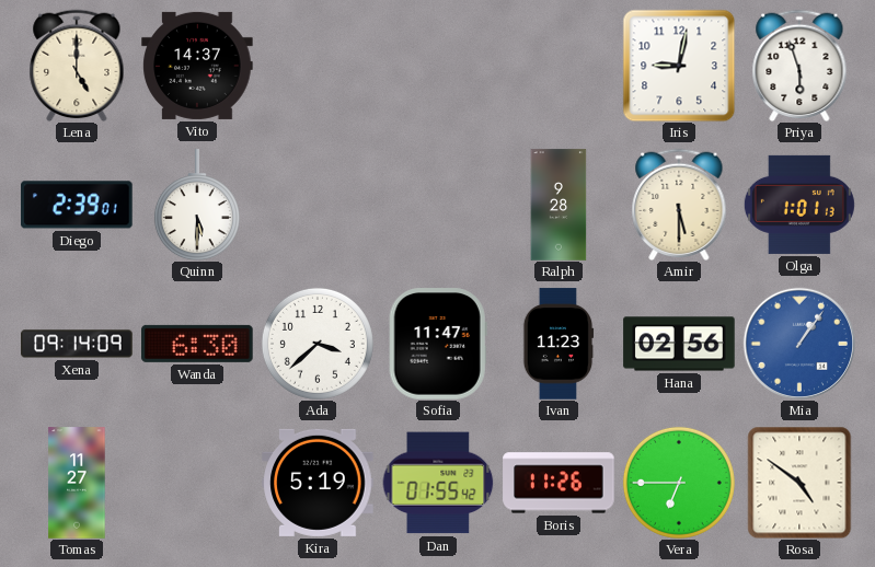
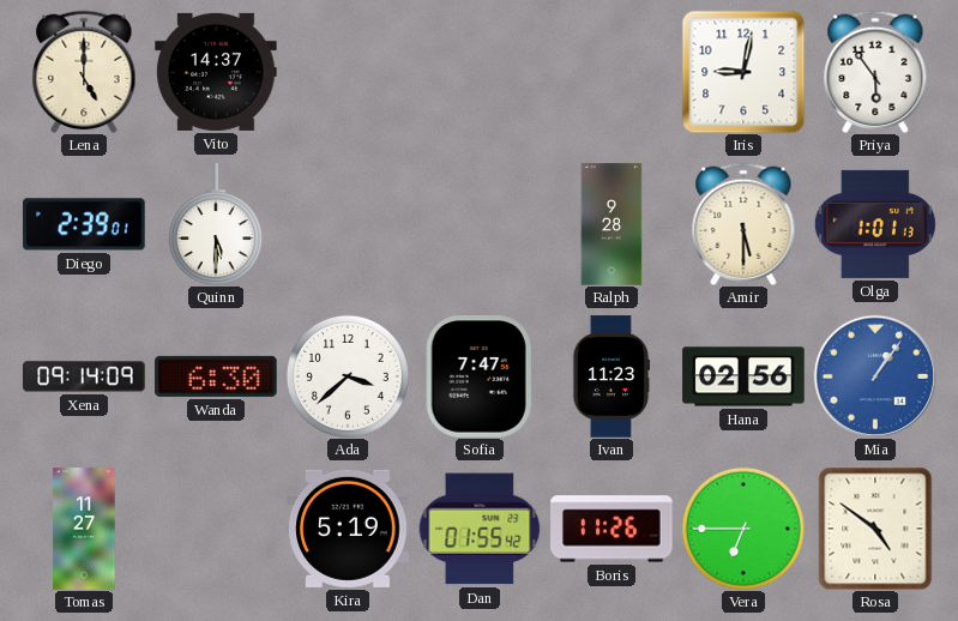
Priya: 5:57 -> 5:54 (875, 72)
Sofia: 11:47 -> 7:47 (480, 376)
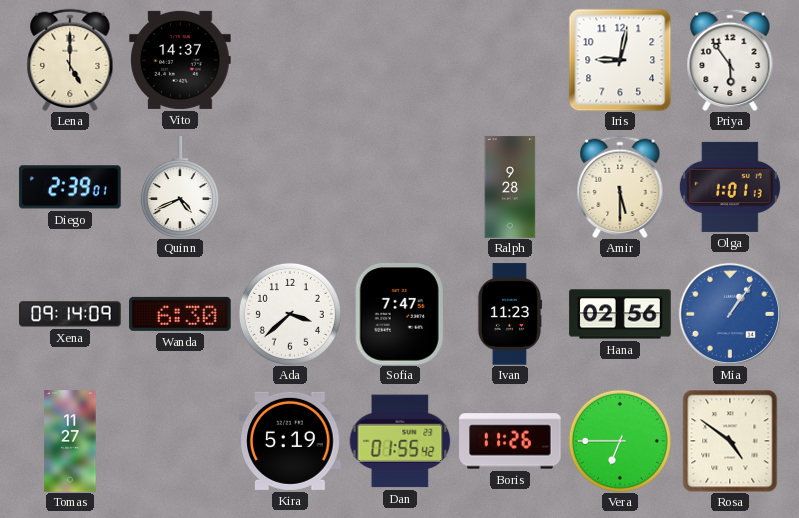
Quinn: 5:30 -> 4:41 (180, 187)
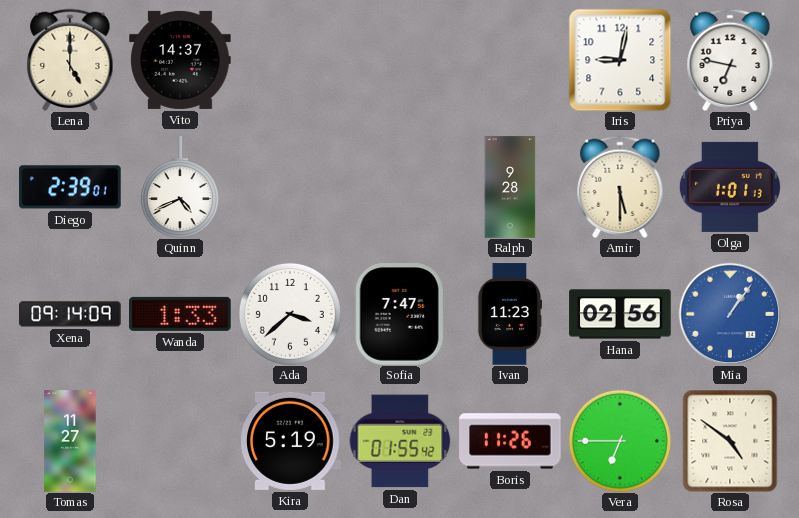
Priya: 5:54 -> 6:47 (730, 60)
Wanda: 6:30 -> 1:33 (180, 314)
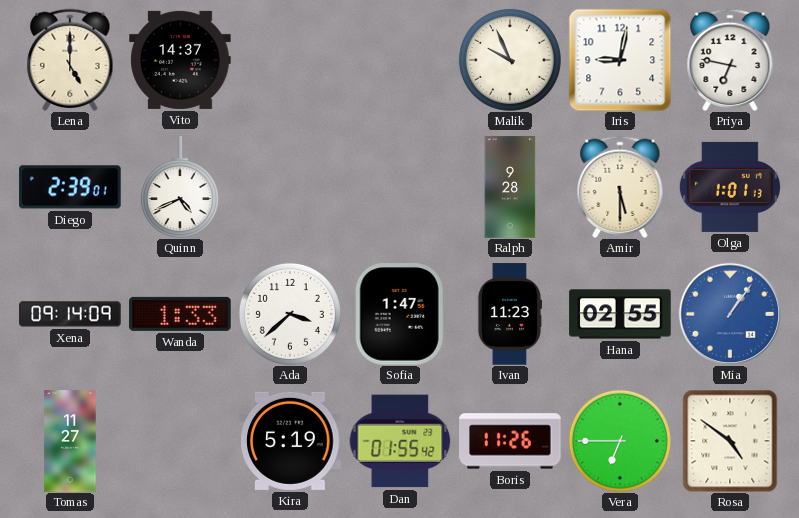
Malik: none -> 9:56 (510, 60)
Sofia: 7:47 -> 1:47 (400, 314)
Hana: 02:56 -> 02:55 (620, 314)
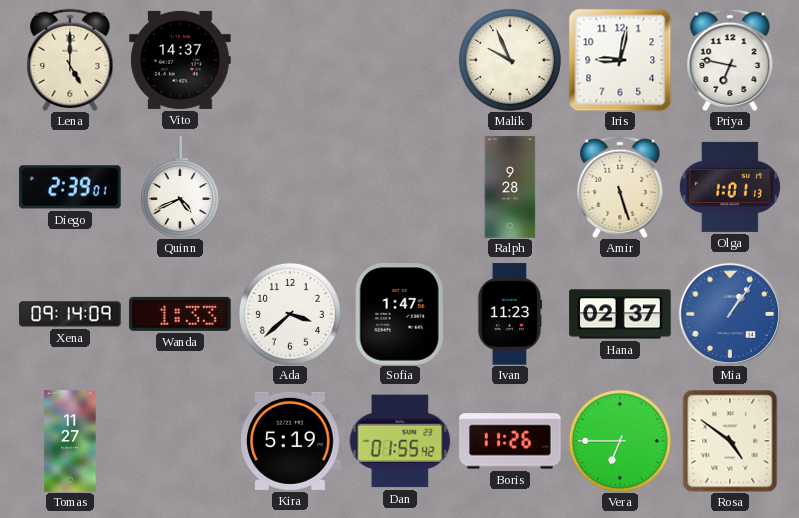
Amir: 5:30 -> 5:27 (620, 187)
Hana: 02:55 -> 02:37 (620, 314)
